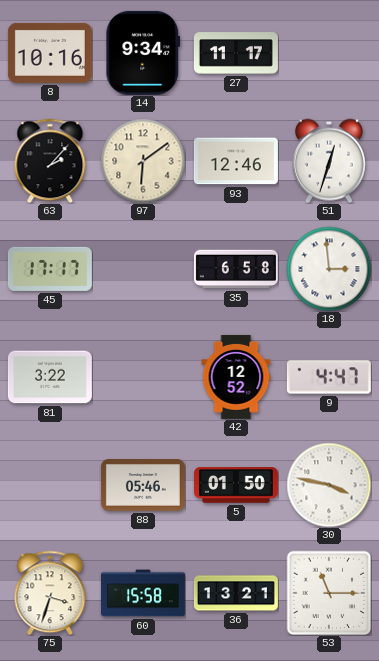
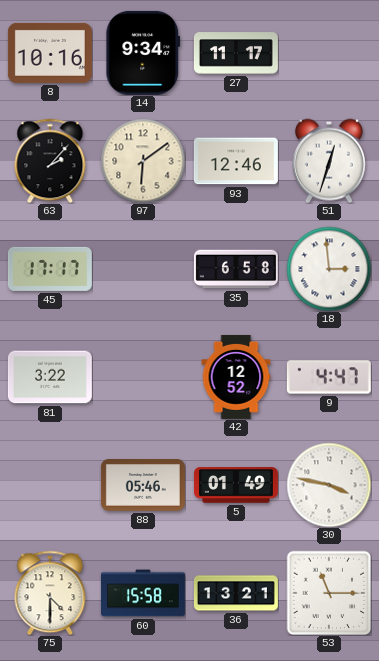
5: 01:50 -> 01:49 (236, 485)
75: 3:33 -> 4:30 (50, 593)
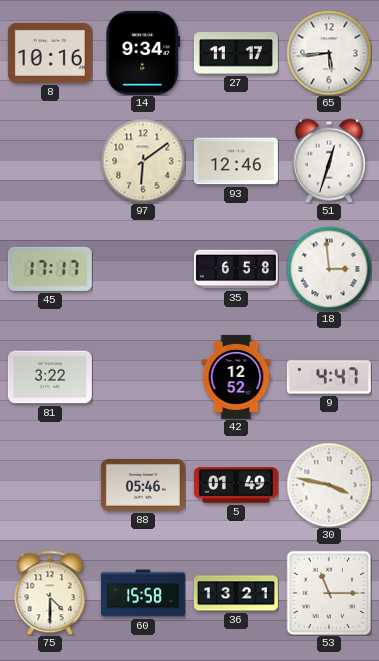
65: none -> 5:44 (329, 53)
63: 2:07 -> none (50, 161)
